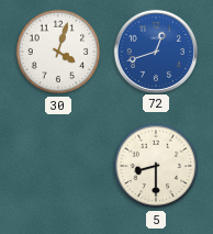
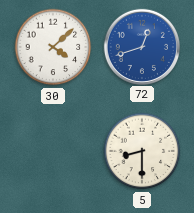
30: 4:03 -> 4:08 (53, 47)
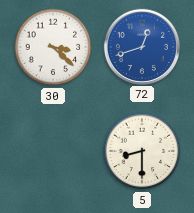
30: 4:08 -> 3:22 (53, 47)
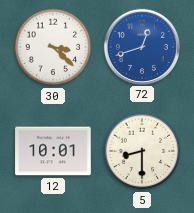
12: none -> 10:01 (53, 151)
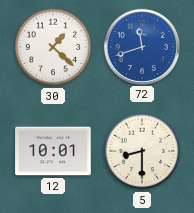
30: 3:22 -> 1:22 (53, 47)
72: 12:42 -> 11:42 (141, 46)
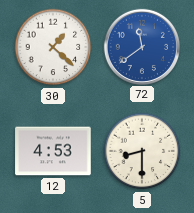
72: 11:42 -> 11:39 (141, 46)
12: 10:01 -> 4:53 (53, 151)
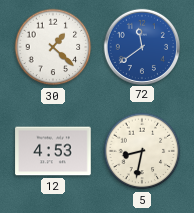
5: 8:30 -> 8:32 (142, 151)
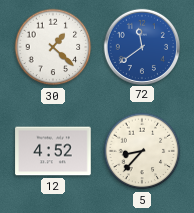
12: 4:53 -> 4:52 (53, 151)
5: 8:32 -> 8:37 (142, 151)
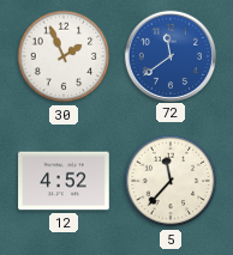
30: 1:22 -> 1:56 (64, 56)
5: 8:37 -> 11:37 (171, 181)
